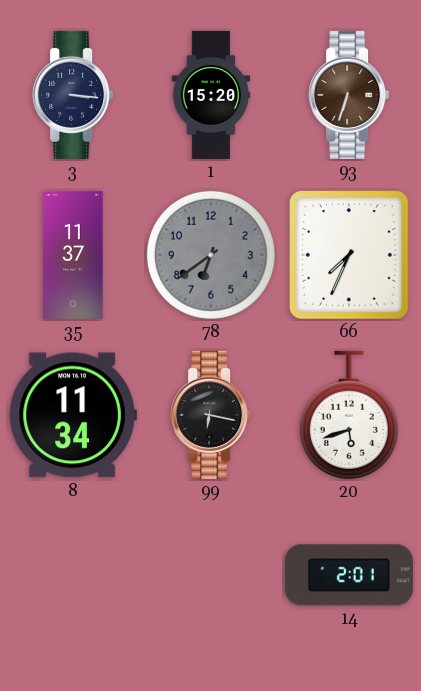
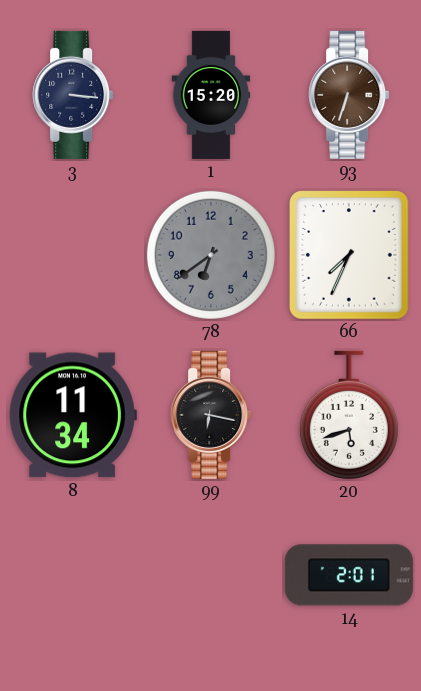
35: 11:37 -> none (73, 255)
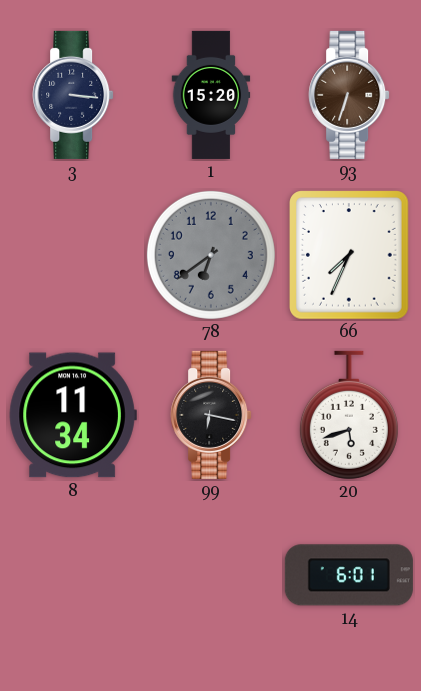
14: 2:01 -> 6:01 (349, 575)
